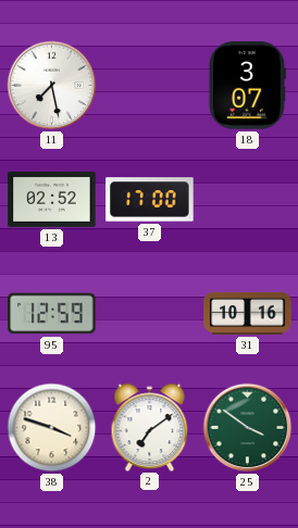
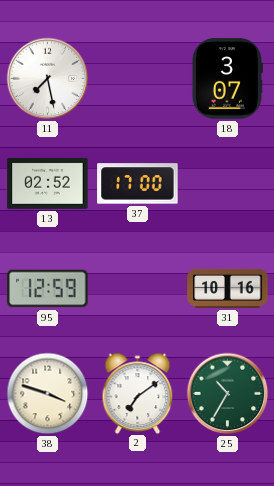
25: 3:51 -> 10:35 (228, 394)
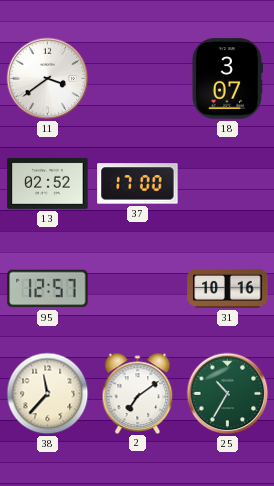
11: 7:28 -> 3:39 (48, 79)
95: 12:59 -> 12:57 (48, 289)
38: 3:48 -> 11:37 (48, 394)
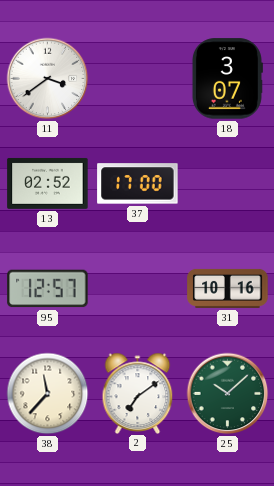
25: 10:35 -> 10:08 (228, 394)
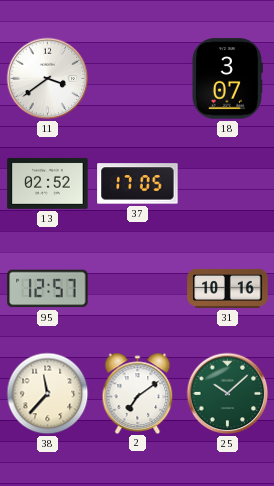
37: 17:00 -> 17:05 (138, 184)
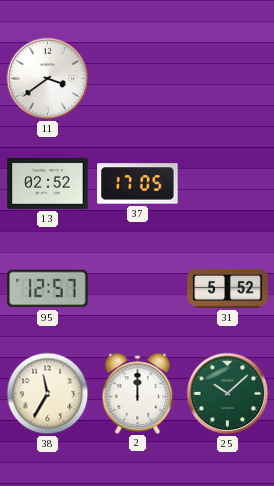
18: 3:07 -> none (227, 79)
31: 10:16 -> 5:52 (228, 288)
38: 11:37 -> 11:35 (48, 394)
2: 7:09 -> 12:00 (138, 393)
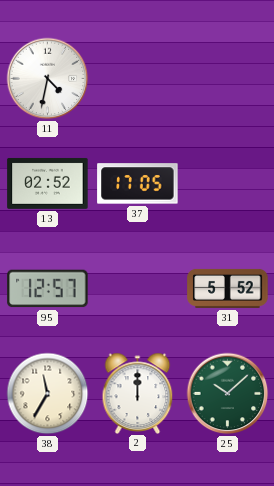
11: 3:39 -> 4:32 (48, 79)
